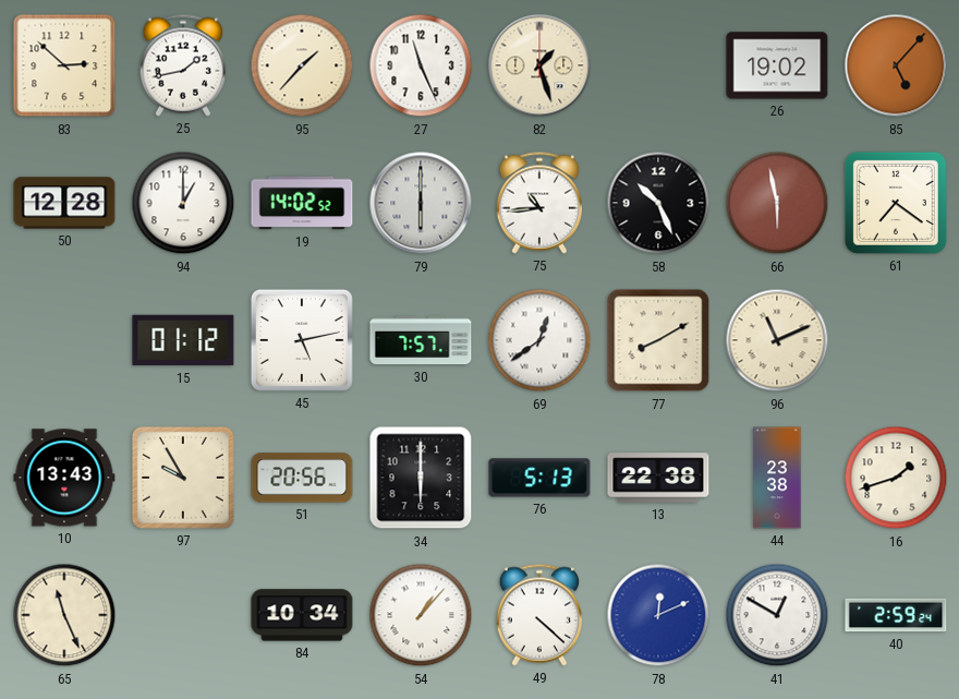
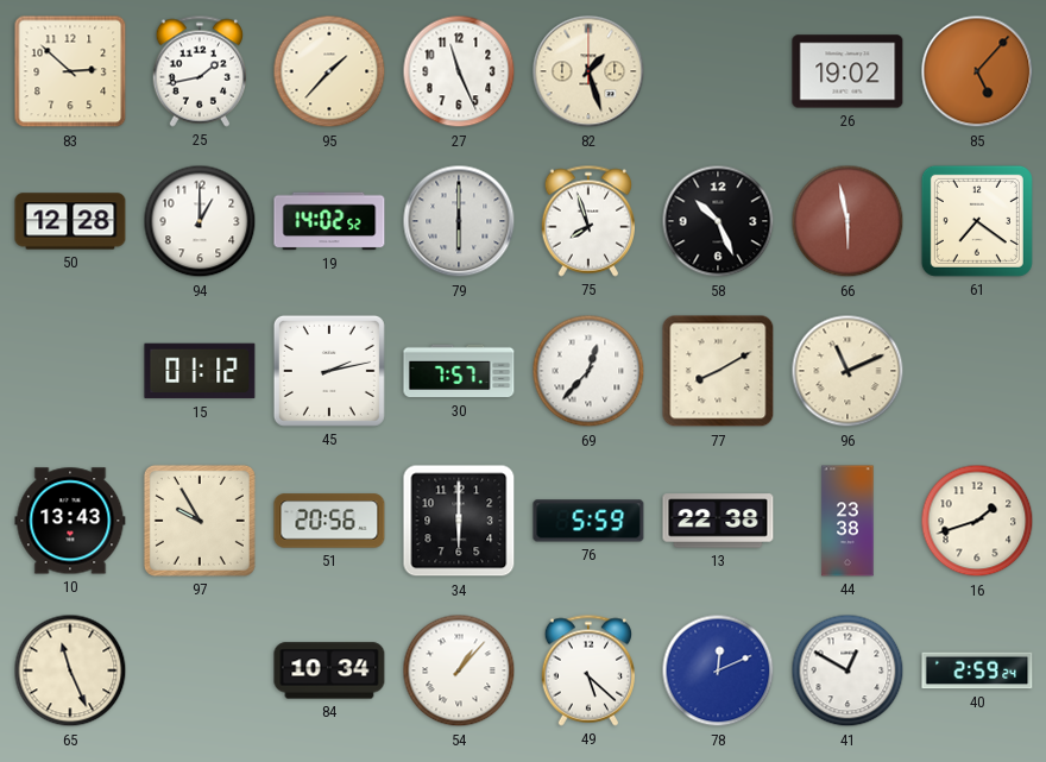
75: 10:44 -> 7:57 (587, 221)
45: 5:13 -> 2:13 (329, 371)
69: 12:39 -> 12:37 (588, 371)
76: 5:13 -> 5:59 (588, 521)
49: 4:22 -> 5:22 (587, 670)
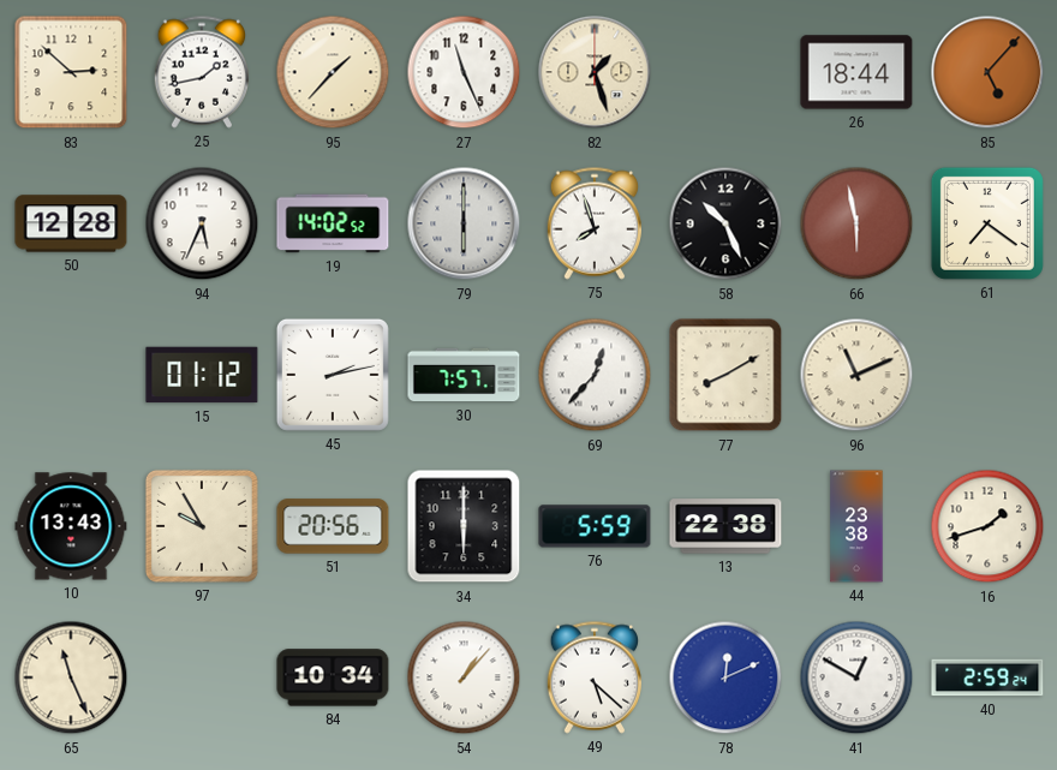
26: 19:02 -> 18:44 (856, 72)
94: 1:00 -> 5:34 (202, 223)
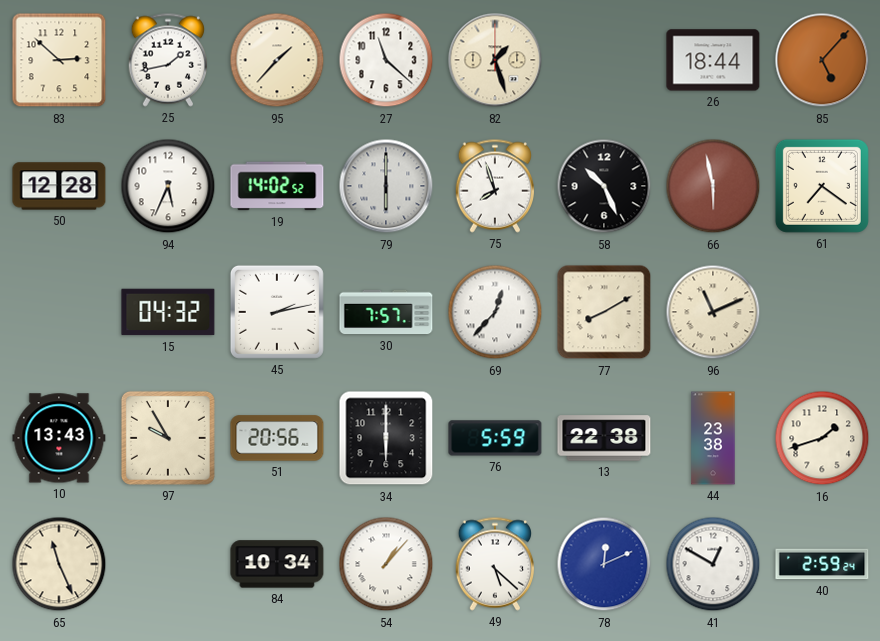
27: 11:26 -> 11:22 (386, 60)
15: 01:12 -> 04:32 (168, 312)
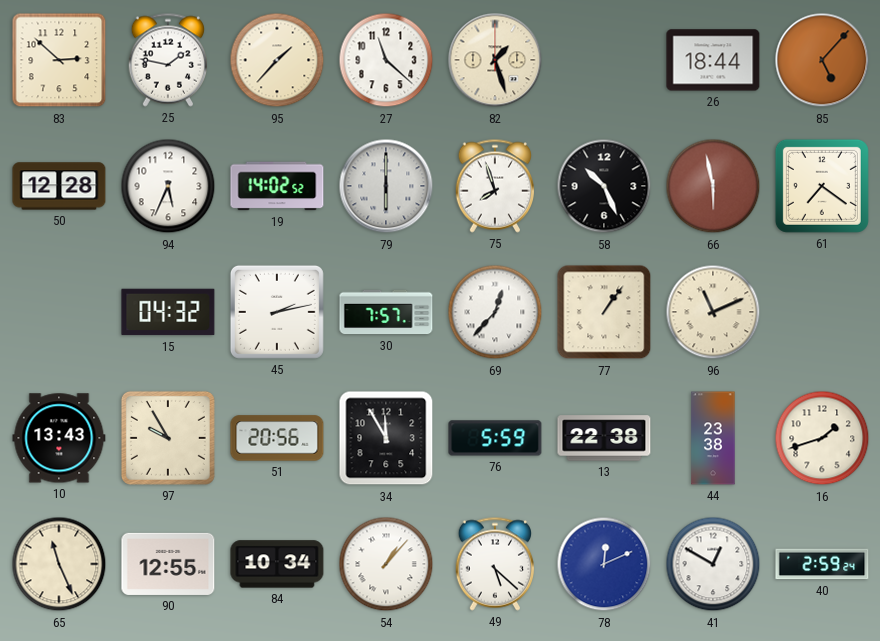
25: 1:43 -> 1:47 (167, 60)
77: 8:10 -> 1:06 (604, 312)
34: 6:00 -> 11:55 (386, 438)
90: none -> 12:55 (168, 564)
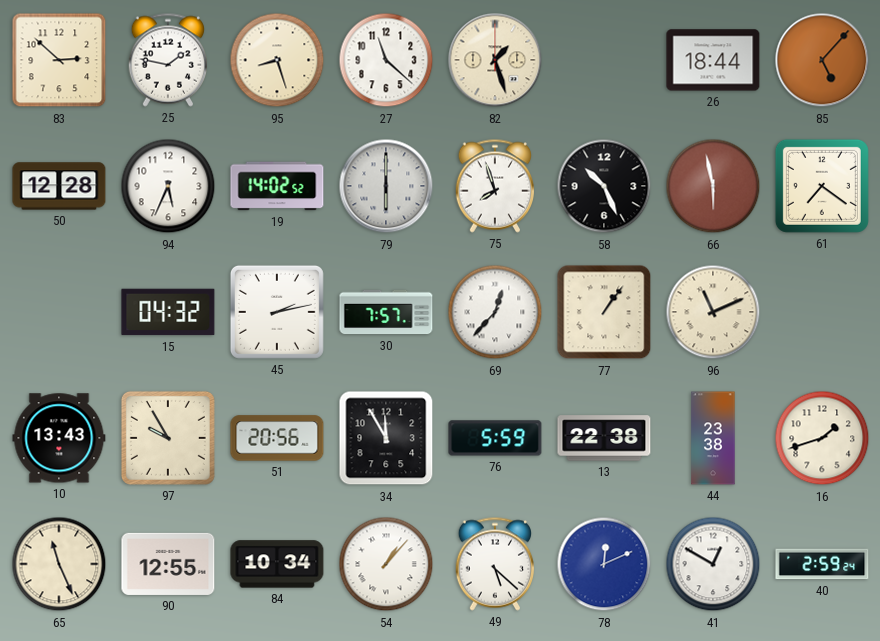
95: 1:37 -> 8:27 (277, 60)
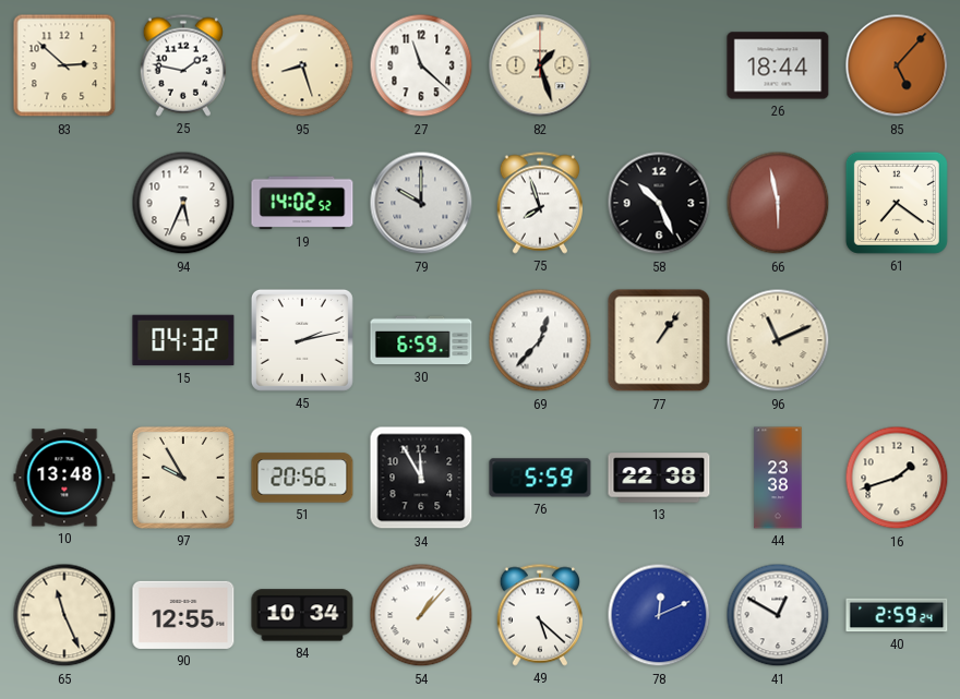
50: 12:28 -> none (59, 186)
79: 6:00 -> 10:00 (421, 203)
30: 7:57 -> 6:59 (421, 340)
10: 13:43 -> 13:48 (64, 478)
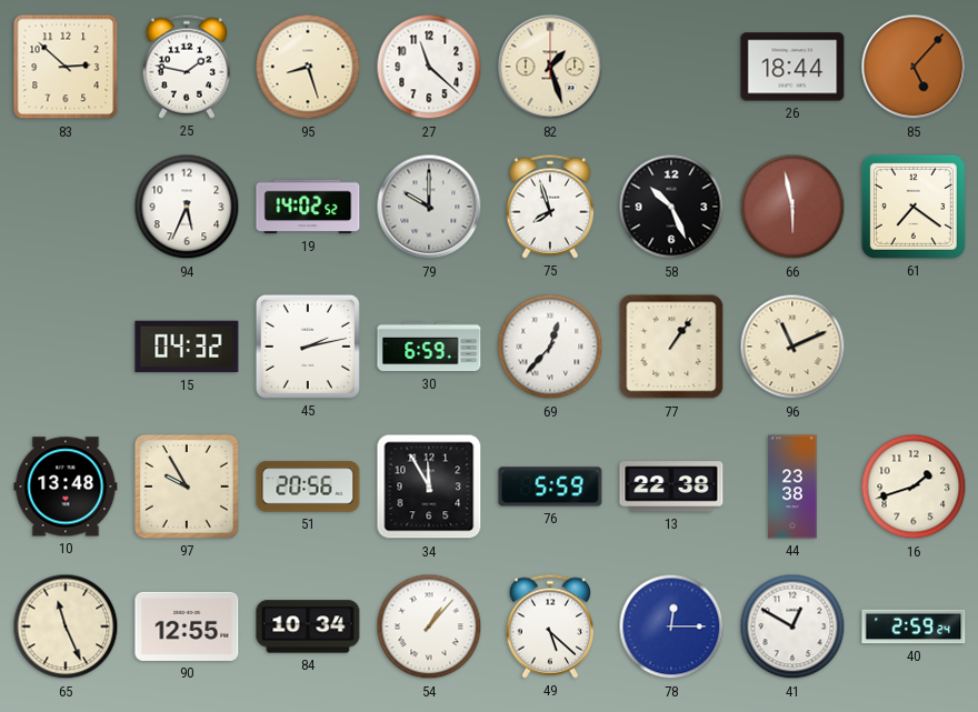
78: 12:11 -> 12:15 (671, 626)
